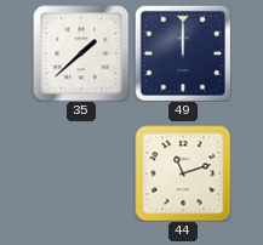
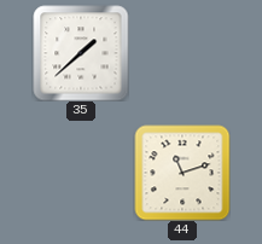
49: 12:00 -> none (183, 53)
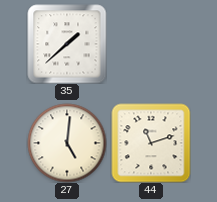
27: none -> 5:01 (67, 143)
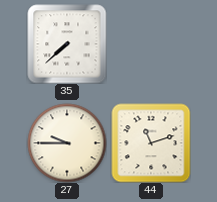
35: 1:38 -> 7:38 (67, 44)
27: 5:01 -> 9:45 (67, 143)
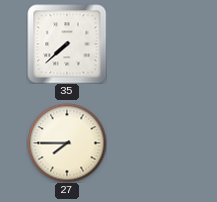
27: 9:45 -> 7:45 (67, 143)
44: 11:12 -> none (151, 143)
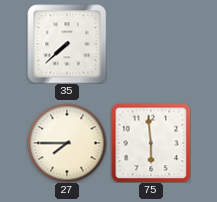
75: none -> 5:59 (151, 143)
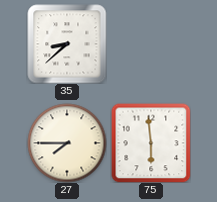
35: 7:38 -> 8:38 (67, 44)
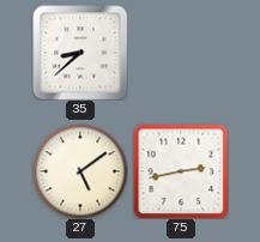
27: 7:45 -> 5:09 (80, 171)
75: 5:59 -> 2:43 (181, 171)
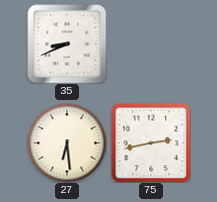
35: 8:38 -> 8:41 (67, 44)
27: 5:09 -> 6:29 (67, 143)
